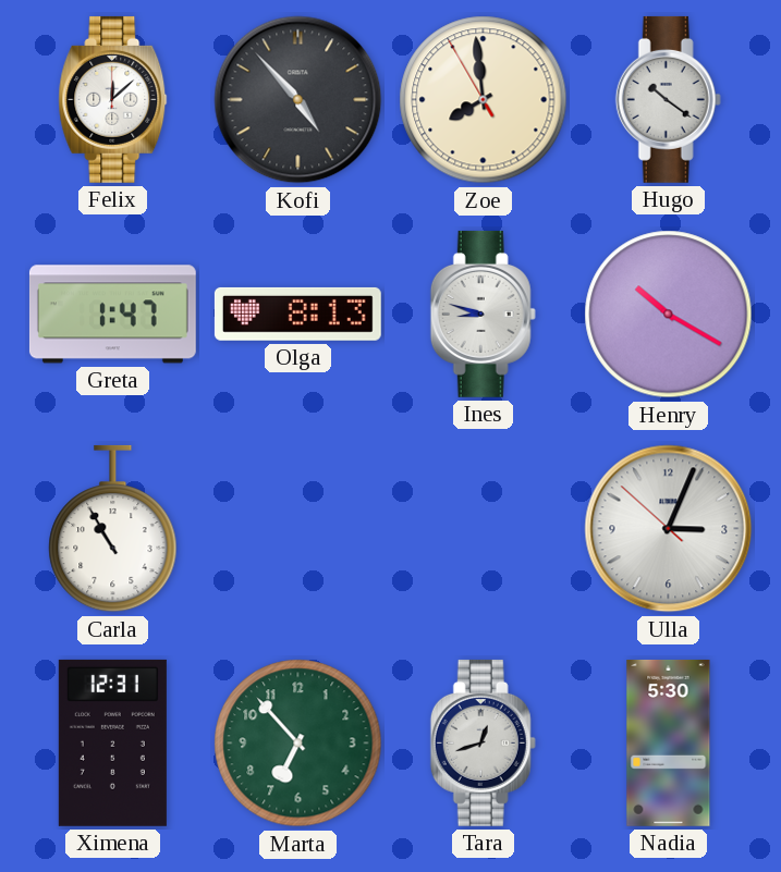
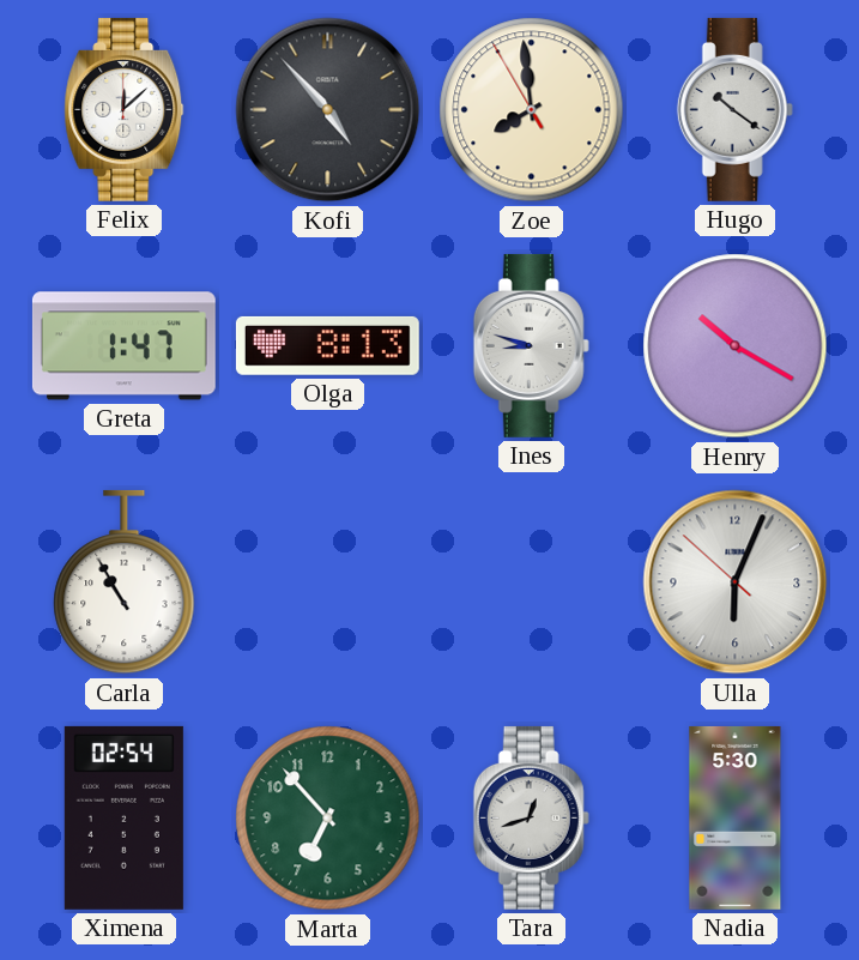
Ulla: 3:03 -> 6:03 (736, 582)
Ximena: 12:31 -> 02:54 (123, 817)
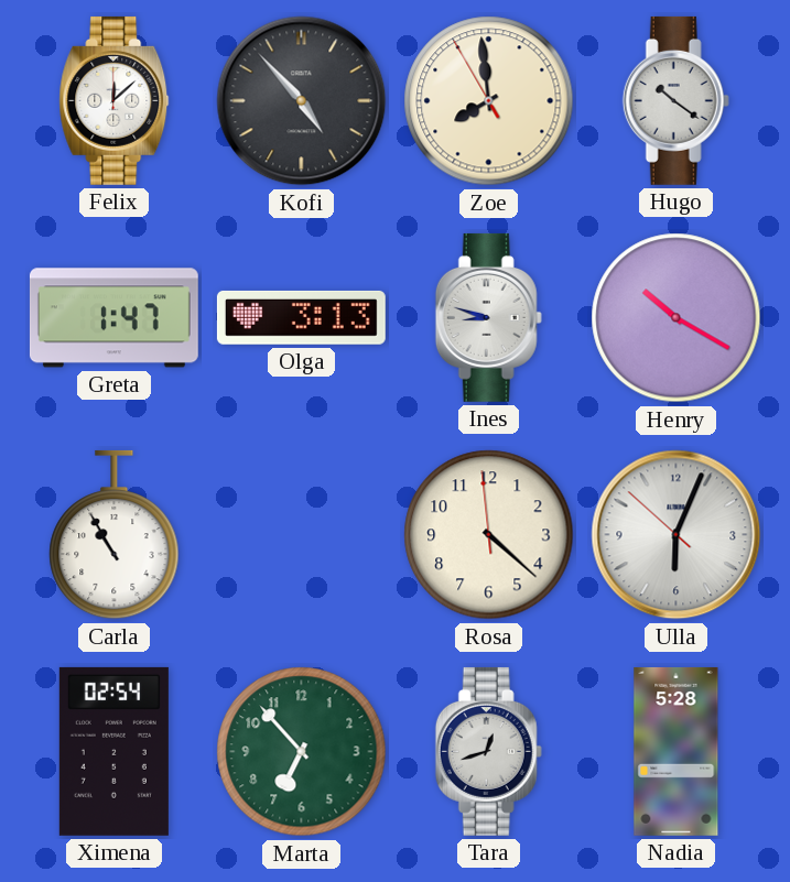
Olga: 8:13 -> 3:13 (301, 317)
Rosa: none -> 4:21 (489, 535)
Nadia: 5:30 -> 5:28 (677, 751)
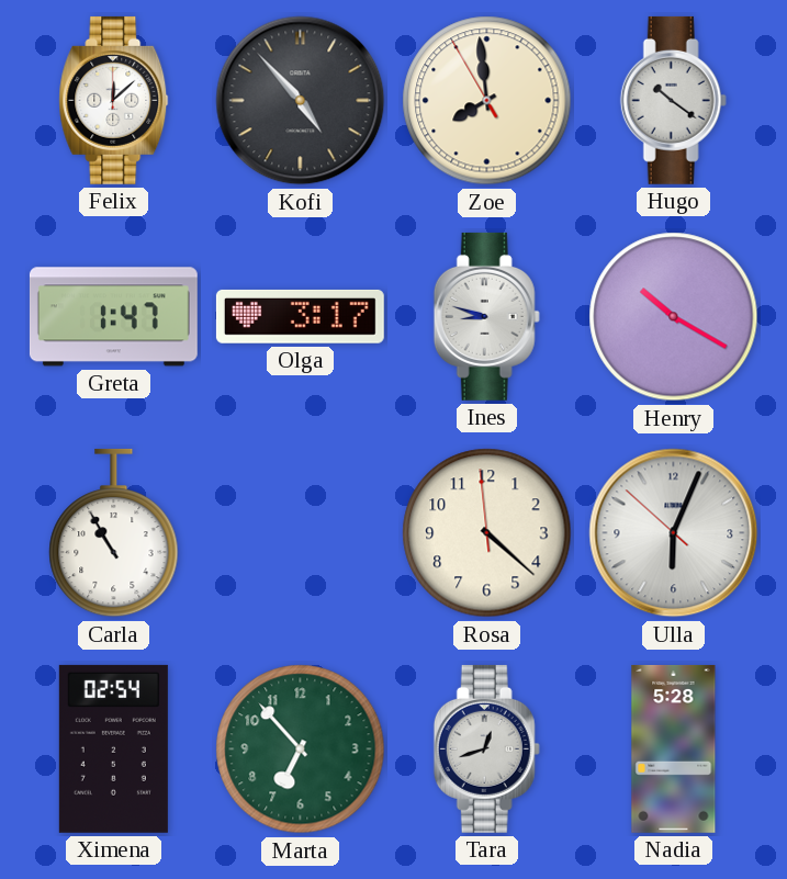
Olga: 3:13 -> 3:17 (300, 316)
